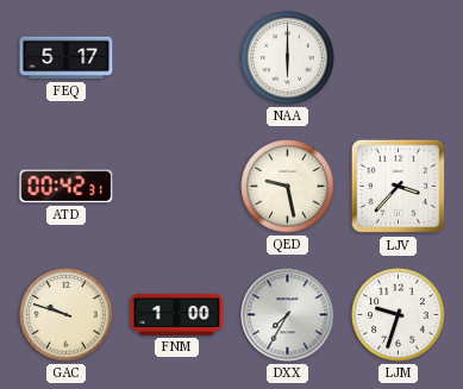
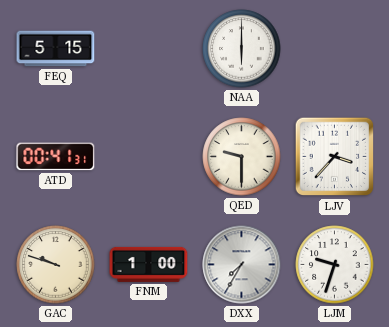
FEQ: 5:17 -> 5:15 (56, 49)
ATD: 00:42 -> 00:41 (56, 157)
QED: 9:28 -> 9:30 (242, 157)
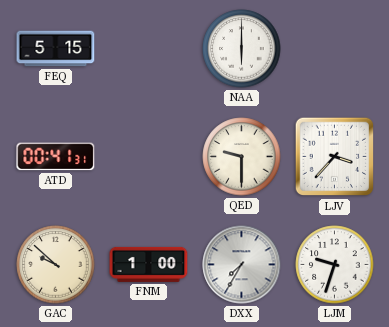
GAC: 9:48 -> 9:52 (56, 265)
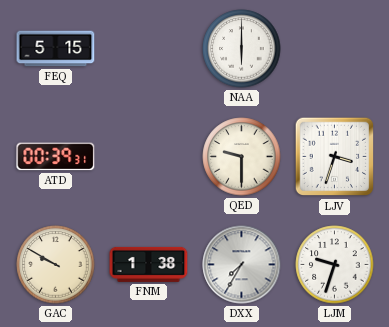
ATD: 00:41 -> 00:39 (56, 157)
LJV: 3:37 -> 3:33 (335, 157)
GAC: 9:52 -> 9:50 (56, 265)
FNM: 1:00 -> 1:38 (149, 264)
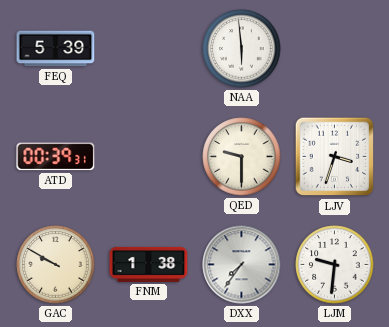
FEQ: 5:15 -> 5:39 (56, 49)
NAA: 6:00 -> 5:59 (242, 49)
DXX: 7:35 -> 7:36 (242, 265)
LJM: 9:33 -> 9:31 (335, 265)
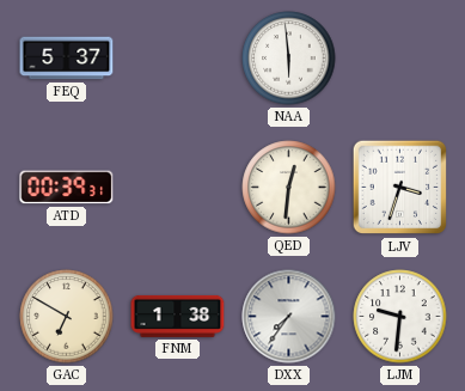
FEQ: 5:39 -> 5:37 (67, 59)
QED: 9:30 -> 12:31 (289, 188)
GAC: 9:50 -> 6:50 (67, 317)
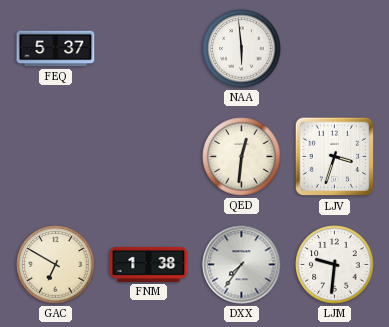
ATD: 00:39 -> none (67, 188)
